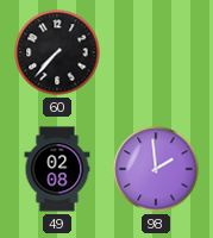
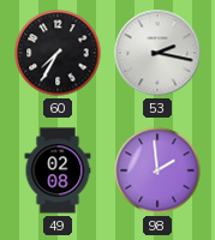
60: 7:37 -> 7:35 (58, 53)
53: none -> 2:17 (157, 53)
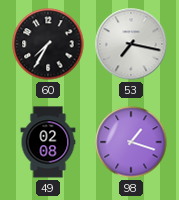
53: 2:17 -> 7:17 (131, 44)
98: 1:59 -> 1:18 (131, 142)
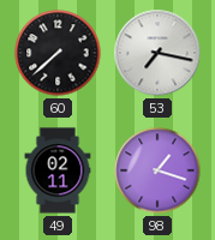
60: 7:35 -> 7:38 (58, 53)
49: 02:08 -> 02:11 (58, 170)
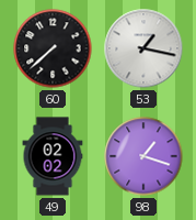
53: 7:17 -> 1:17 (143, 48)
49: 02:11 -> 02:02 (53, 156)
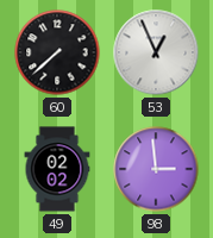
53: 1:17 -> 12:56 (156, 52)
98: 1:18 -> 2:59 (156, 169)
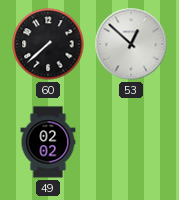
53: 12:56 -> 12:52 (131, 44)
98: 2:59 -> none (156, 169)
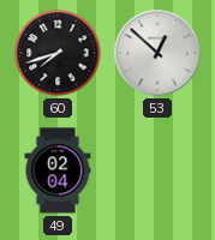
60: 7:38 -> 7:42 (58, 53)
49: 02:02 -> 02:04 (58, 170)
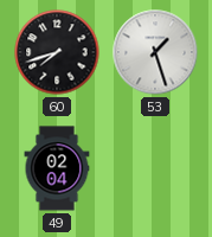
53: 12:52 -> 1:27 (155, 52)
